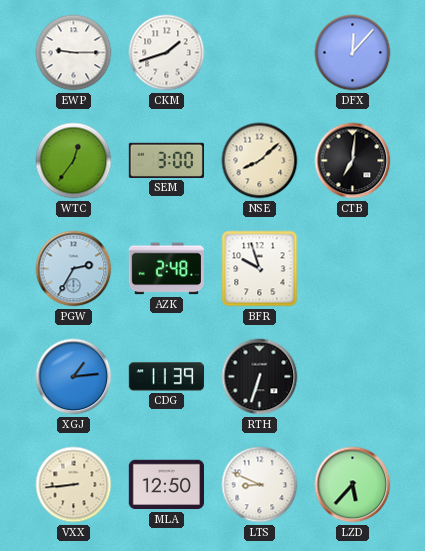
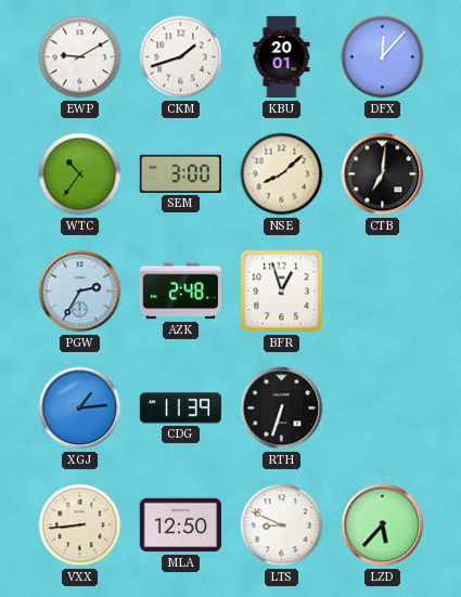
EWP: 9:15 -> 9:10 (80, 57)
KBU: none -> 20:01 (282, 57)
WTC: 12:36 -> 10:36 (80, 174)
BFR: 9:57 -> 12:57 (282, 291)
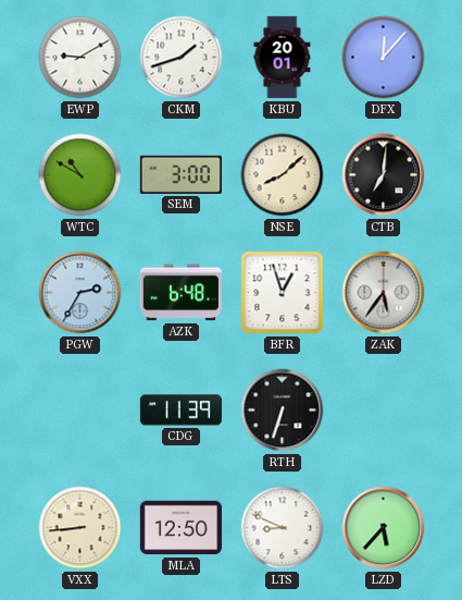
WTC: 10:36 -> 10:50 (80, 175)
AZK: 2:48 -> 6:48 (180, 293)
ZAK: none -> 5:36 (384, 293)
XGJ: 1:14 -> none (80, 408)
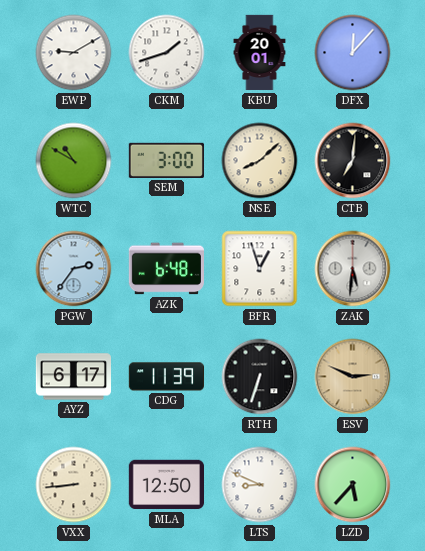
PGW: 2:35 -> 2:36 (74, 269)
ZAK: 5:36 -> 5:31 (353, 269)
AYZ: none -> 6:17 (73, 377)
ESV: none -> 2:49 (353, 377)
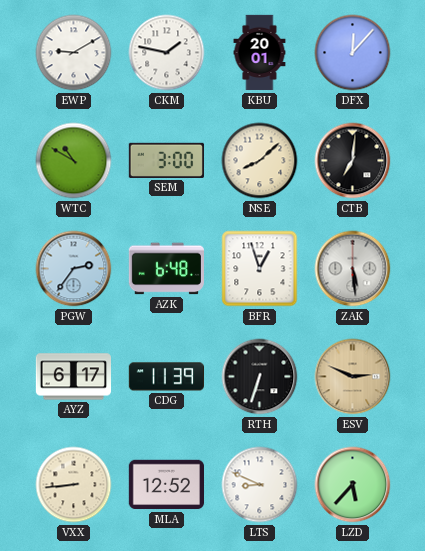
CKM: 1:42 -> 1:47 (167, 53)
ZAK: 5:31 -> 5:29 (353, 269)
MLA: 12:50 -> 12:52 (166, 485)
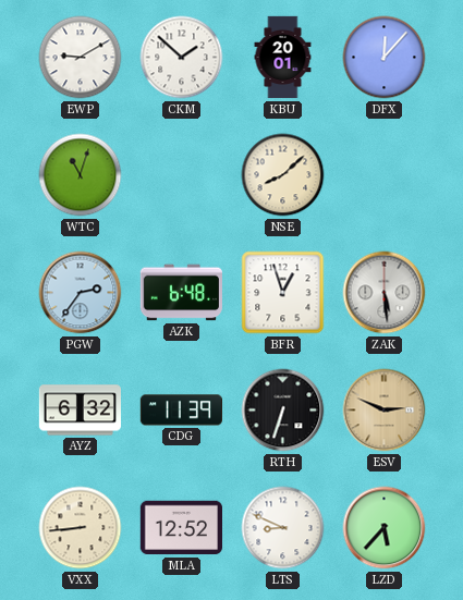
CKM: 1:47 -> 1:52 (182, 58)
WTC: 10:50 -> 11:03 (81, 175)
SEM: 3:00 -> none (166, 160)
CTB: 7:01 -> none (353, 161)
AYZ: 6:17 -> 6:32 (80, 411)
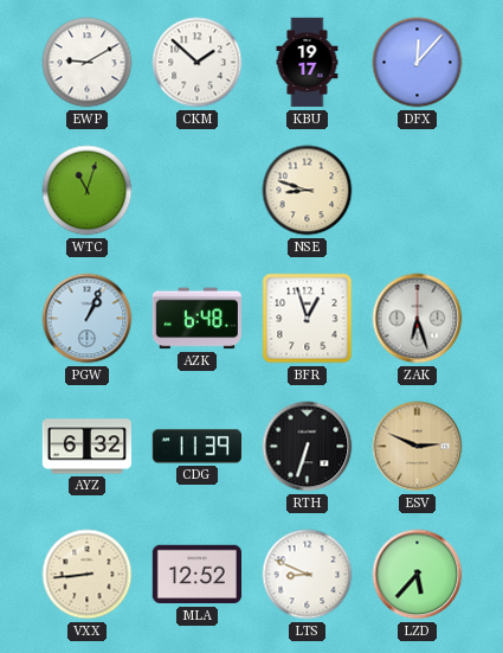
KBU: 20:01 -> 19:17 (308, 63)
NSE: 8:08 -> 8:48 (308, 191)
PGW: 2:36 -> 1:04 (88, 319)
ZAK: 5:29 -> 6:27 (418, 319)
